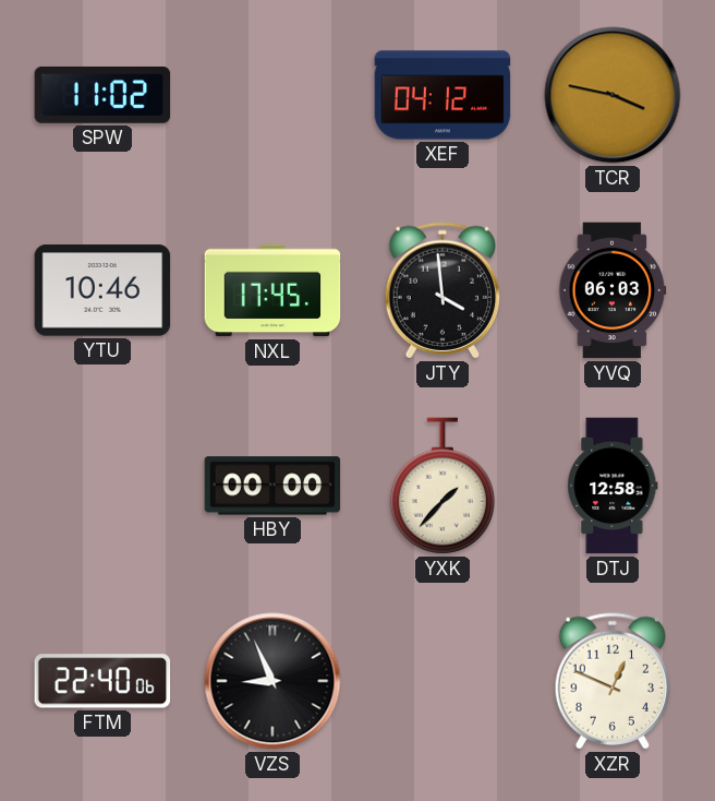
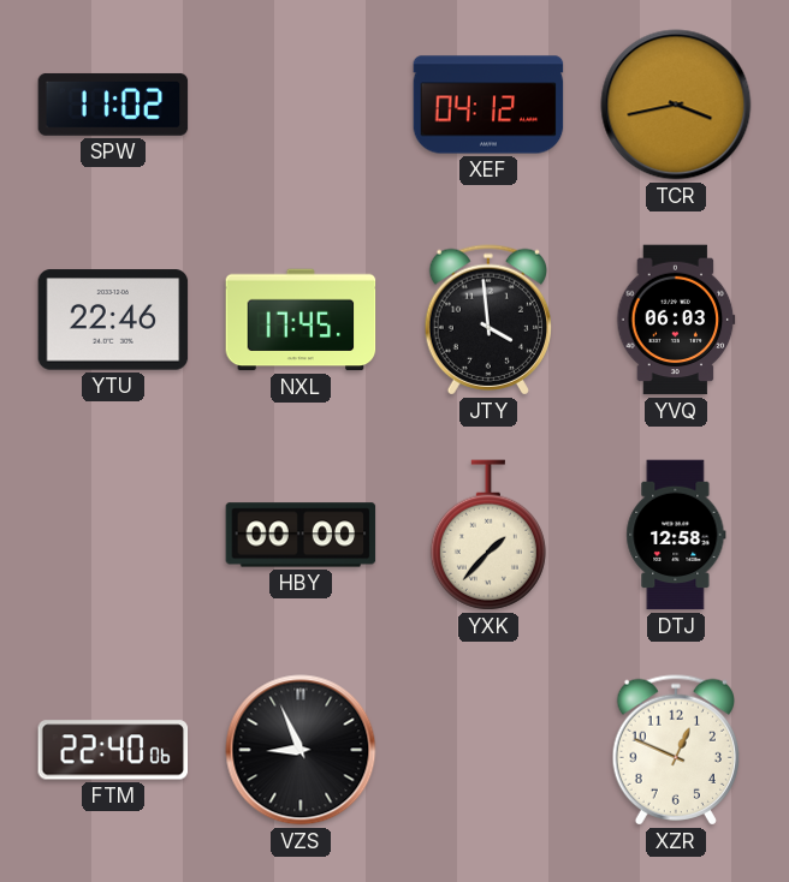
TCR: 3:47 -> 3:43 (676, 105)
YTU: 10:46 -> 22:46 (113, 320)
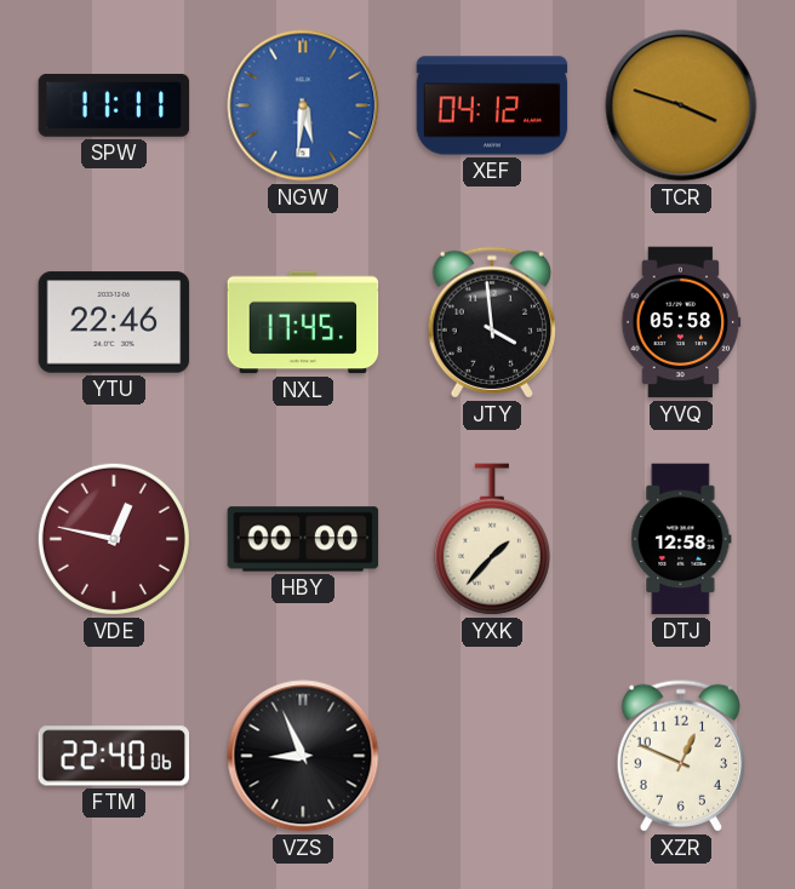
SPW: 11:02 -> 11:11 (114, 105)
NGW: none -> 5:31 (303, 105)
TCR: 3:43 -> 3:48 (681, 105)
YVQ: 06:03 -> 05:58 (681, 322)
VDE: none -> 12:47 (114, 539)
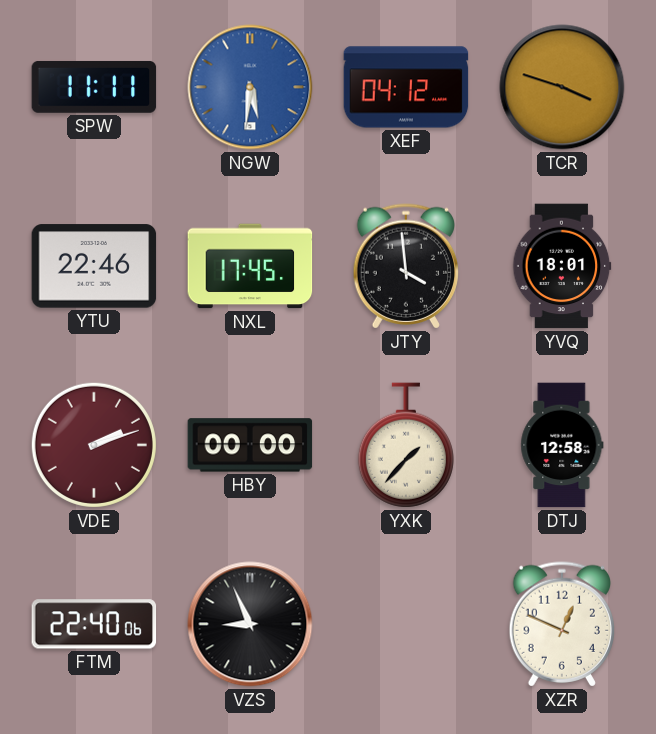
YVQ: 05:58 -> 18:01 (562, 266)
VDE: 12:47 -> 2:12 (94, 445)
